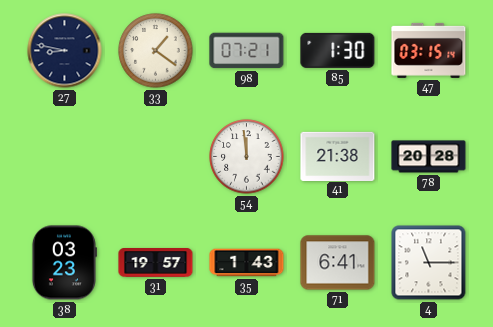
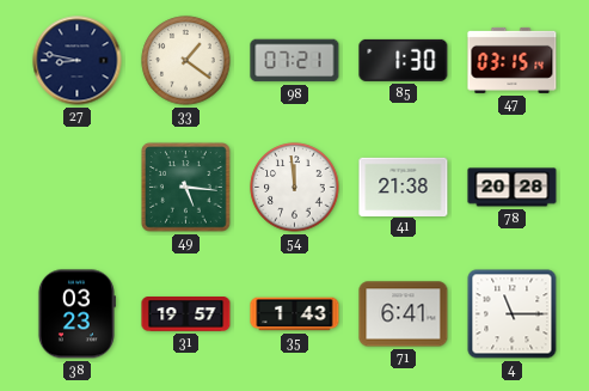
49: none -> 5:16 (186, 188)
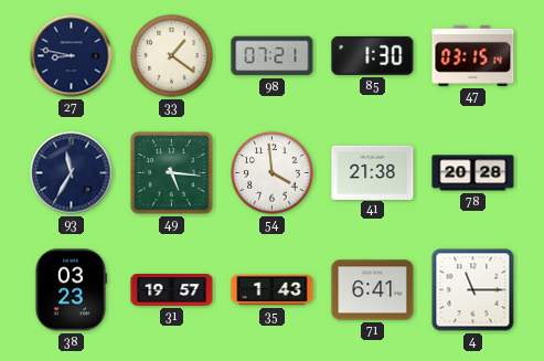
93: none -> 11:35 (72, 173)
54: 11:59 -> 3:59 (273, 173)
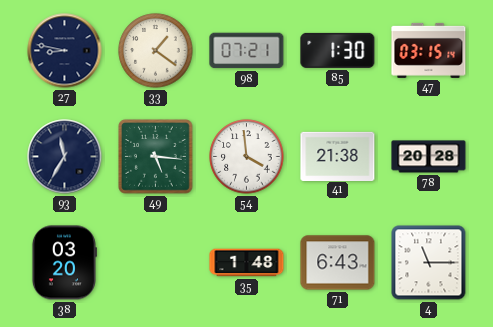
38: 03:23 -> 03:20 (64, 263)
31: 19:57 -> none (172, 290)
35: 1:43 -> 1:48 (247, 263)
71: 6:41 -> 6:43 (338, 263)
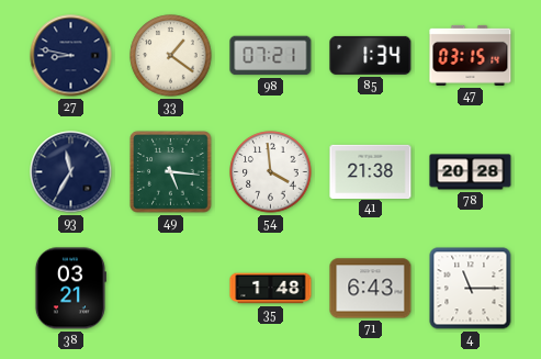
85: 1:30 -> 1:34 (371, 55)
38: 03:20 -> 03:21 (70, 289)
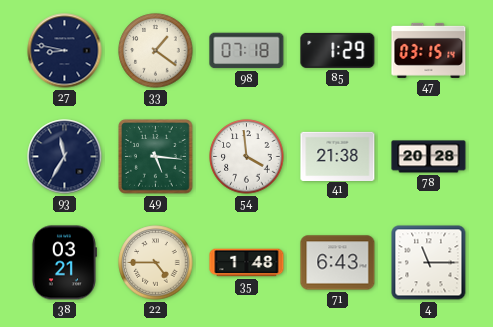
98: 07:21 -> 07:18 (247, 51)
85: 1:34 -> 1:29 (338, 50)
22: none -> 4:45 (156, 263)
